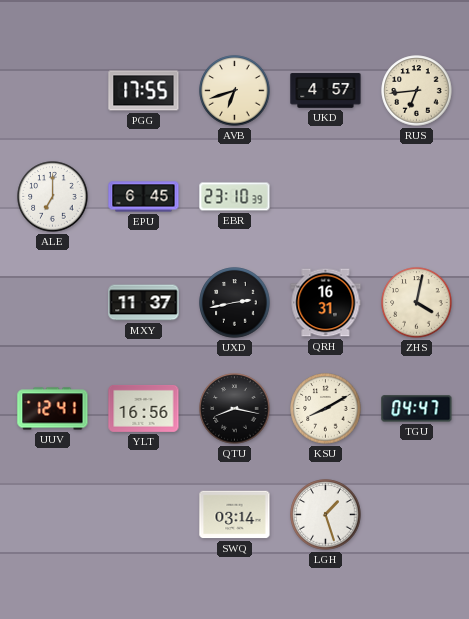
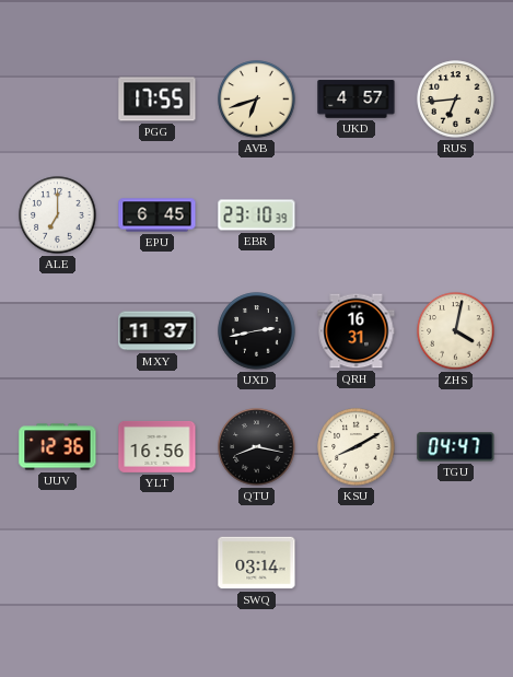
UUV: 12:41 -> 12:36 (58, 447)
LGH: 1:27 -> none (326, 515)
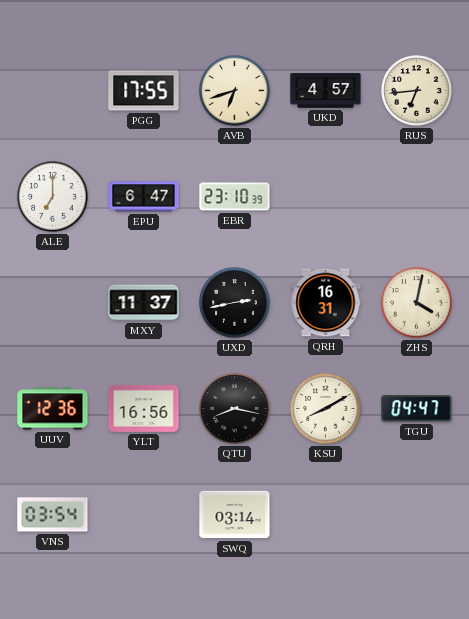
EPU: 6:45 -> 6:47 (144, 197)
VNS: none -> 03:54 (53, 515)
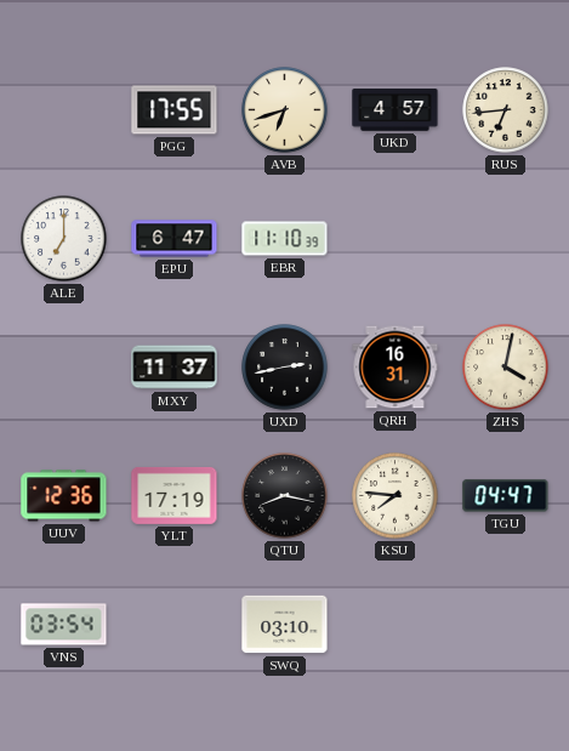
EBR: 23:10 -> 11:10 (285, 239)
YLT: 16:56 -> 17:19 (175, 495)
KSU: 8:10 -> 7:46 (396, 496)
SWQ: 03:14 -> 03:10 (285, 625)
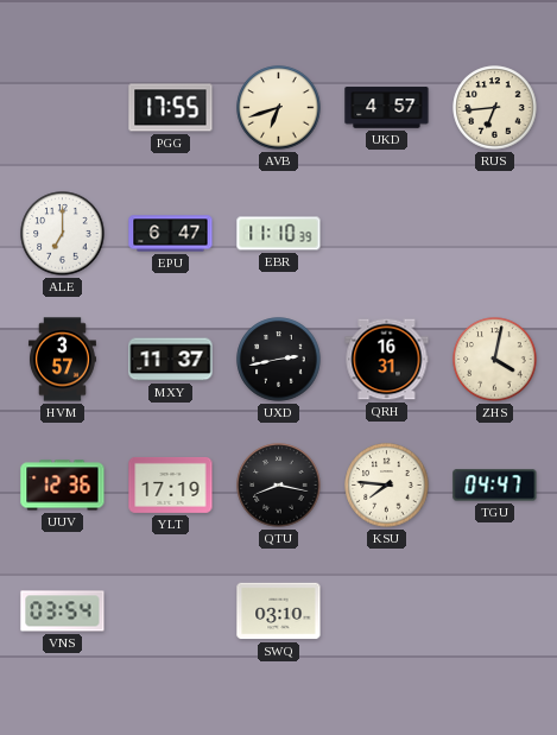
HVM: none -> 3:57 (62, 360)
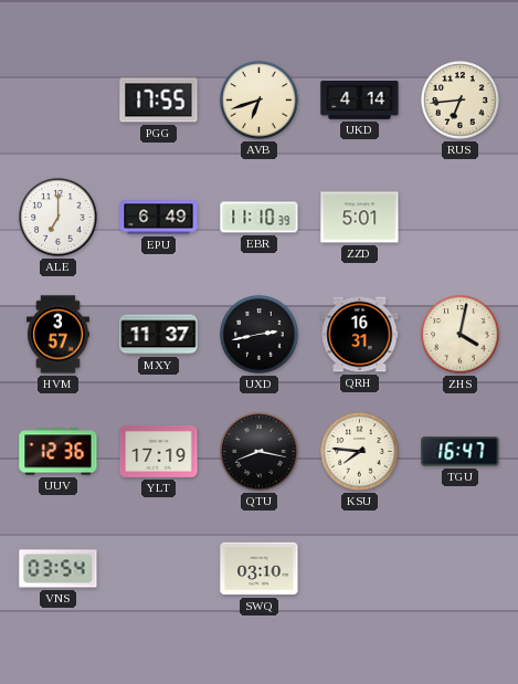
UKD: 4:57 -> 4:14 (360, 101)
EPU: 6:47 -> 6:49 (159, 218)
ZZD: none -> 5:01 (360, 218)
TGU: 04:47 -> 16:47 (461, 452)
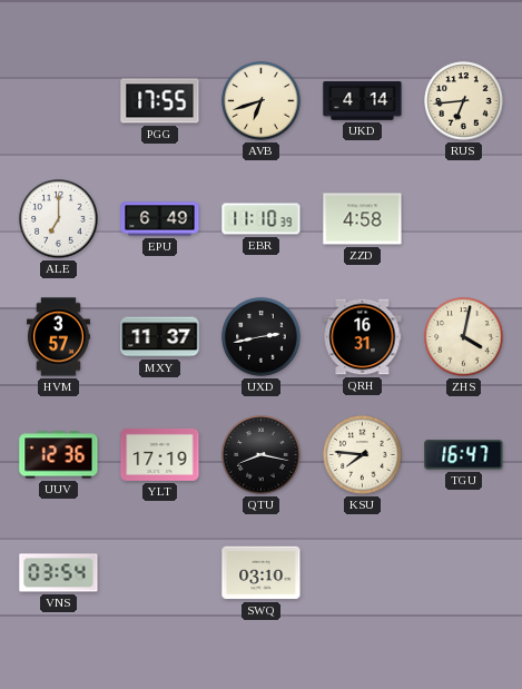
ZZD: 5:01 -> 4:58 (363, 219)
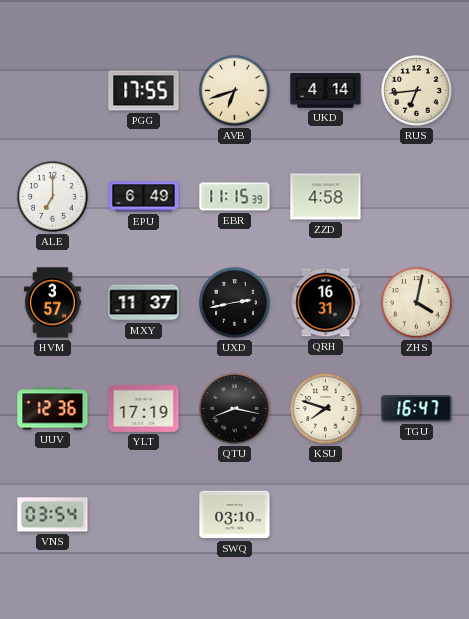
EBR: 11:10 -> 11:15 (235, 197)
KSU: 7:46 -> 7:48 (326, 409)
